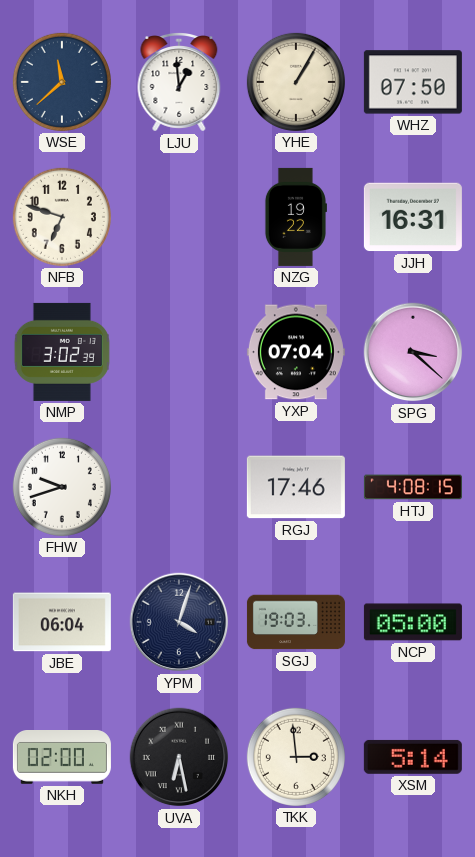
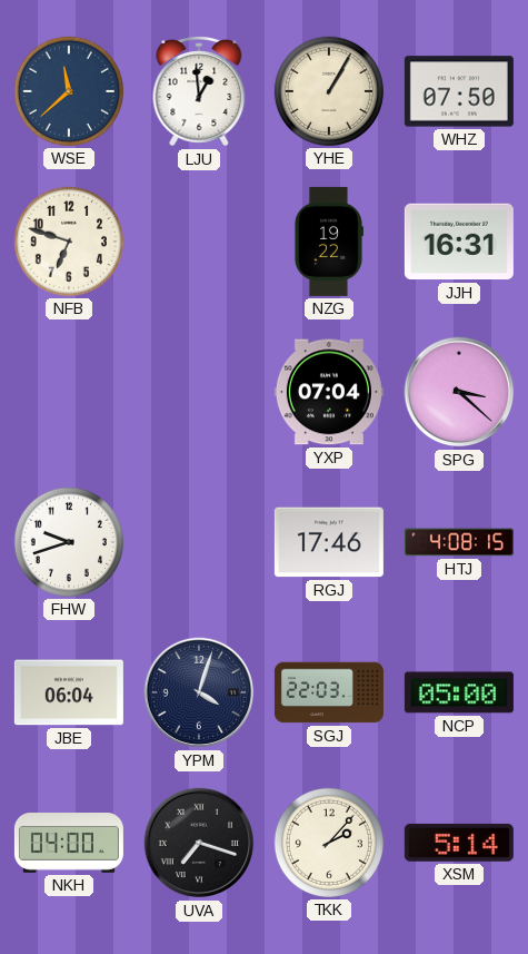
NMP: 3:02 -> none (62, 352)
SGJ: 19:03 -> 22:03 (329, 692)
NKH: 02:00 -> 04:00 (69, 844)
UVA: 6:28 -> 7:18 (199, 843)
TKK: 2:59 -> 2:07 (329, 843)
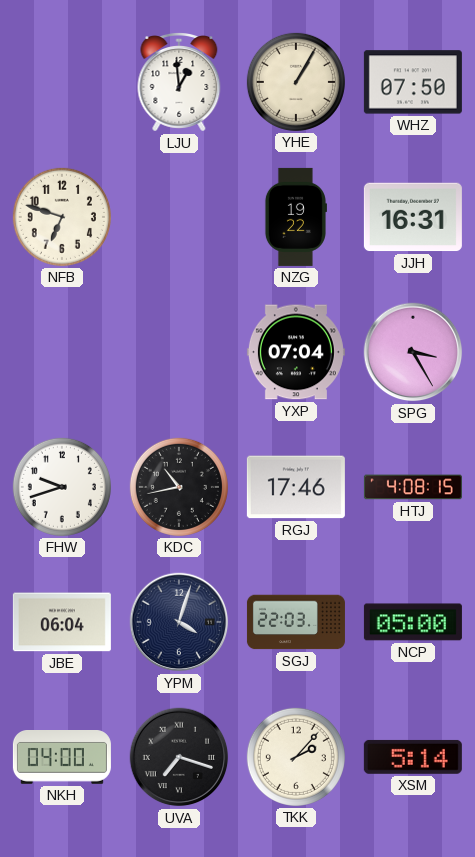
WSE: 11:38 -> none (69, 91)
SPG: 3:22 -> 3:25 (413, 352)
KDC: none -> 10:43 (179, 487)
